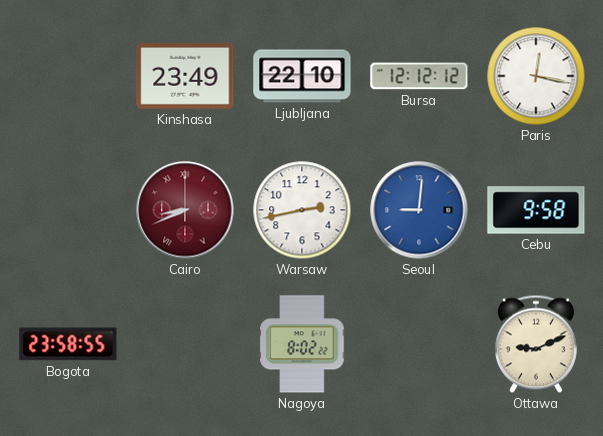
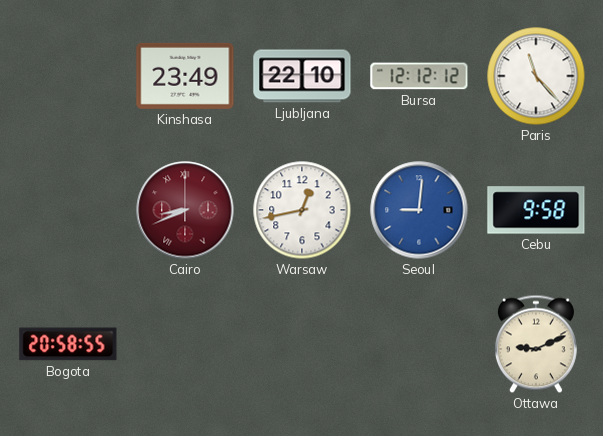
Paris: 12:17 -> 11:23 (536, 76)
Warsaw: 2:43 -> 12:43 (302, 210)
Bogota: 23:58 -> 20:58 (68, 344)
Nagoya: 8:02 -> none (302, 344)
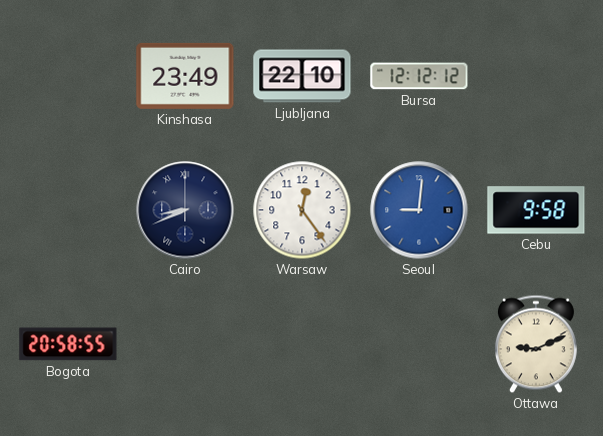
Paris: 11:23 -> none (536, 76)
Cairo dial: burgundy -> navy (185, 210)
Warsaw: 12:43 -> 12:24 (302, 210)
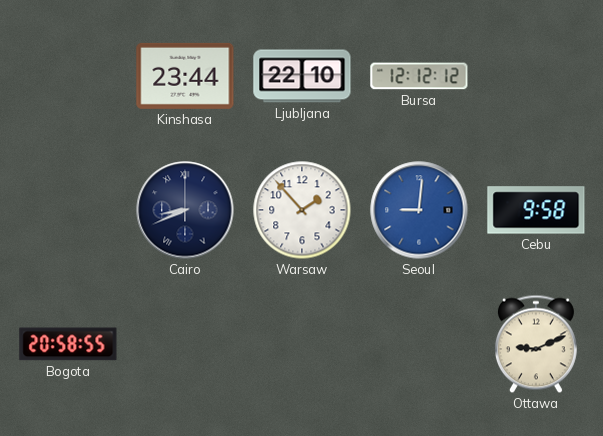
Kinshasa: 23:49 -> 23:44 (185, 76)
Warsaw: 12:24 -> 1:53 (302, 210)
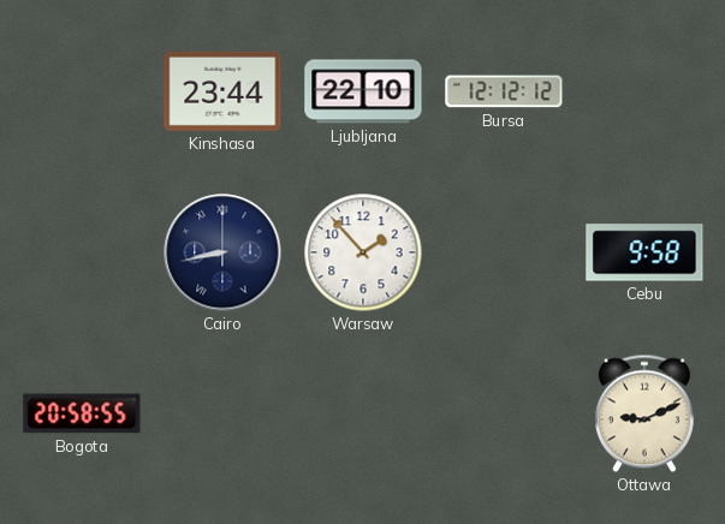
Cairo: 8:41 -> 8:43 (222, 252)
Seoul: 9:01 -> none (419, 210)
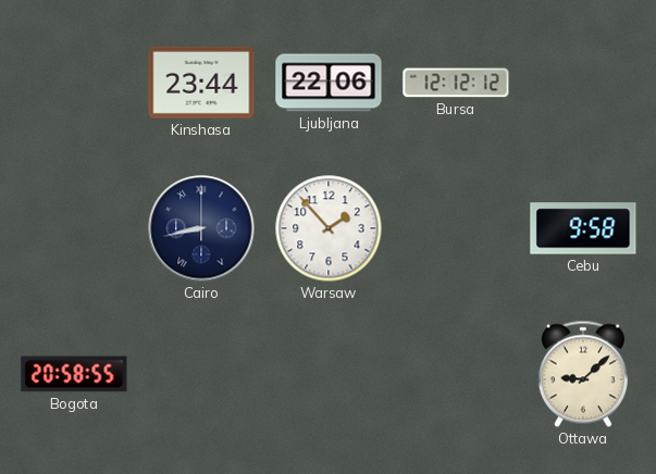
Ljubljana: 22:10 -> 22:06 (329, 83)
Ottawa: 9:11 -> 9:08 (583, 374)
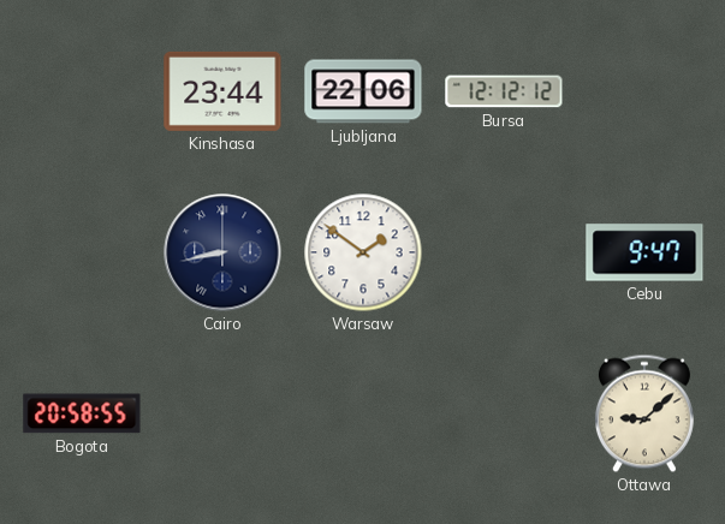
Warsaw: 1:53 -> 1:51 (363, 252)
Cebu: 9:58 -> 9:47 (644, 252)
